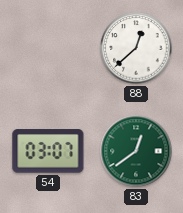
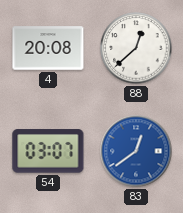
4: none -> 20:08 (48, 48)
83 dial: green -> blue (136, 151)
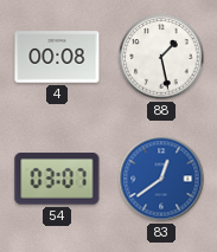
4: 20:08 -> 00:08 (57, 57)
88: 12:38 -> 1:28 (161, 57)
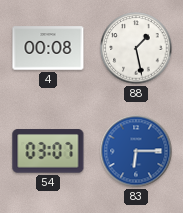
83: 12:39 -> 6:15 (136, 151)
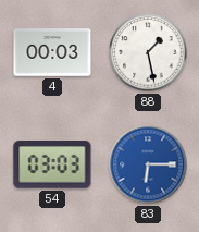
4: 00:08 -> 00:03 (52, 52)
54: 03:07 -> 03:03 (52, 164)
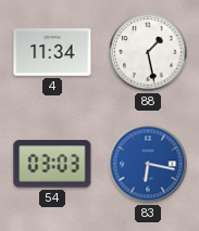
4: 00:03 -> 11:34 (52, 52)
83: 6:15 -> 6:17 (148, 164)
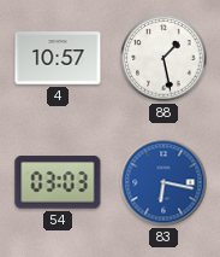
4: 11:34 -> 10:57 (58, 58)
